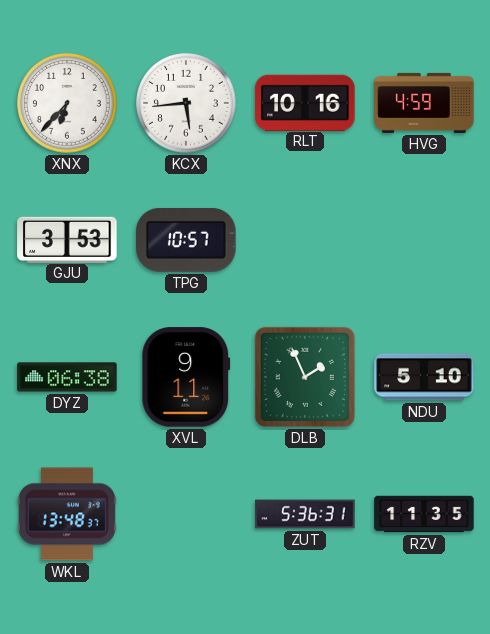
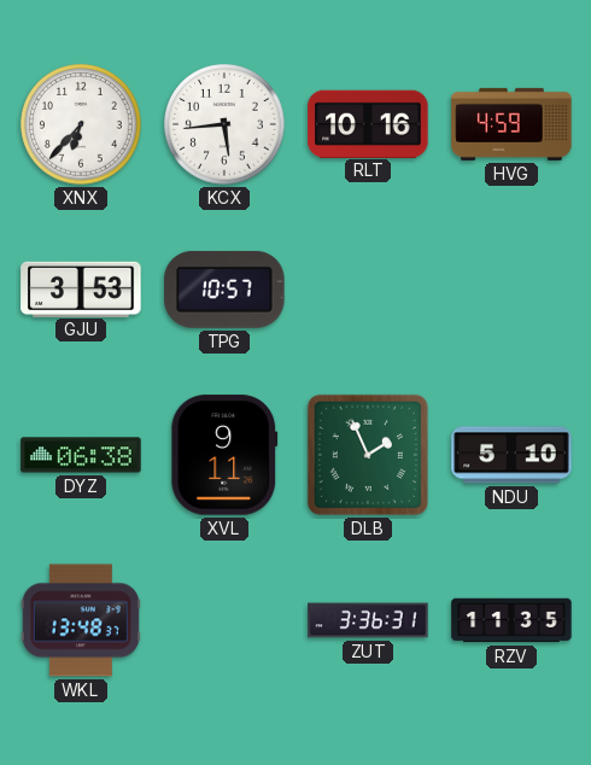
ZUT: 5:36 -> 3:36 (368, 620)
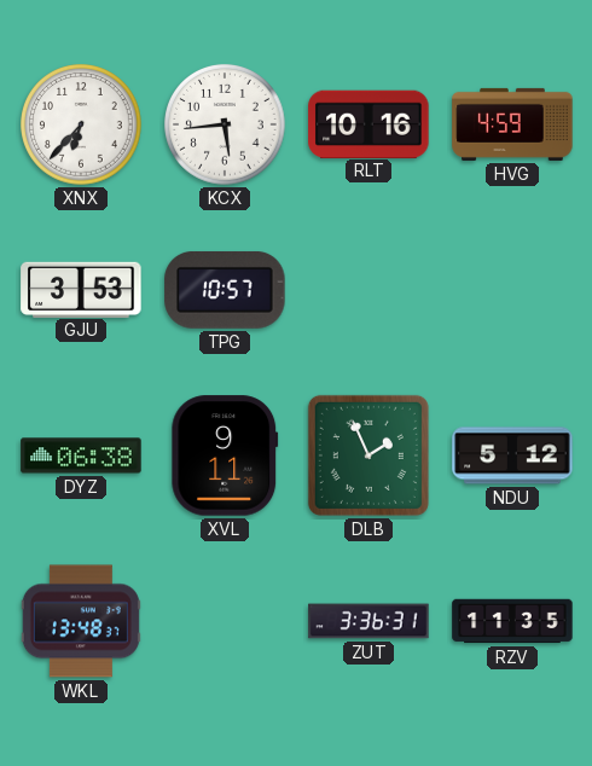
NDU: 5:10 -> 5:12 (512, 455)
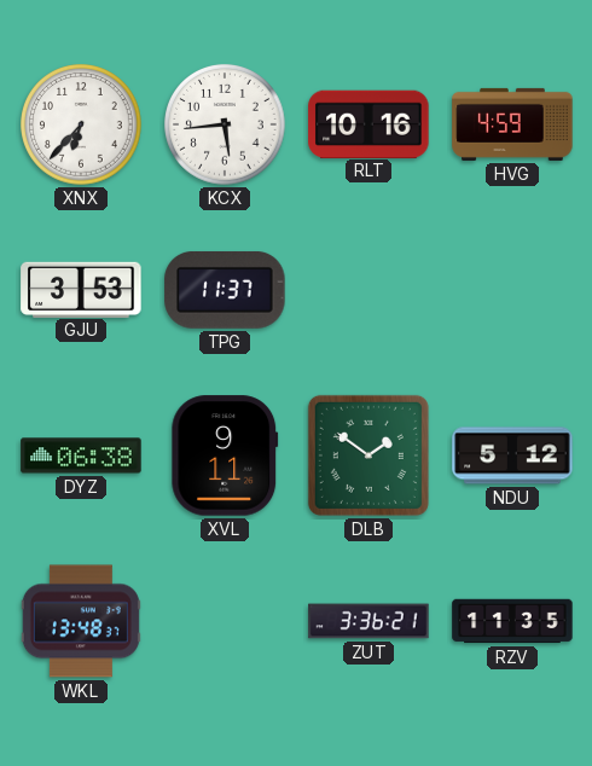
TPG: 10:57 -> 11:37 (225, 290)
DLB: 1:56 -> 1:51 (368, 455)
ZUT: 3:36:31 -> 3:36:21 (368, 621)
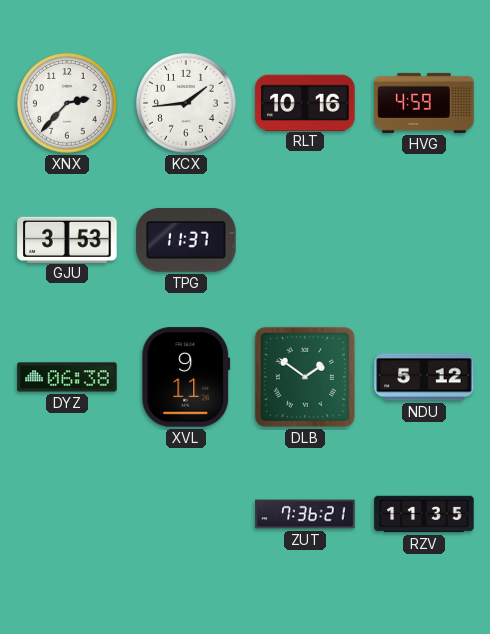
XNX: 6:37 -> 2:37 (68, 104)
KCX: 5:44 -> 1:44 (187, 104)
WKL: 13:48 -> none (81, 621)
ZUT: 3:36 -> 7:36 (305, 514)
